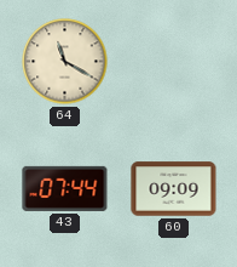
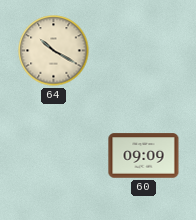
64: 11:20 -> 10:20 (54, 51)
43: 07:44 -> none (65, 188)
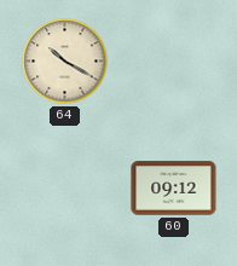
60: 09:09 -> 09:12 (174, 189)
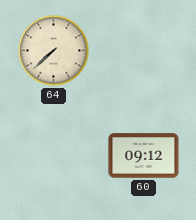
64: 10:20 -> 7:38 (54, 51)
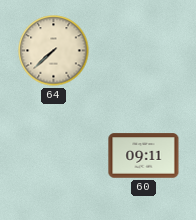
60: 09:12 -> 09:11 (144, 156)
